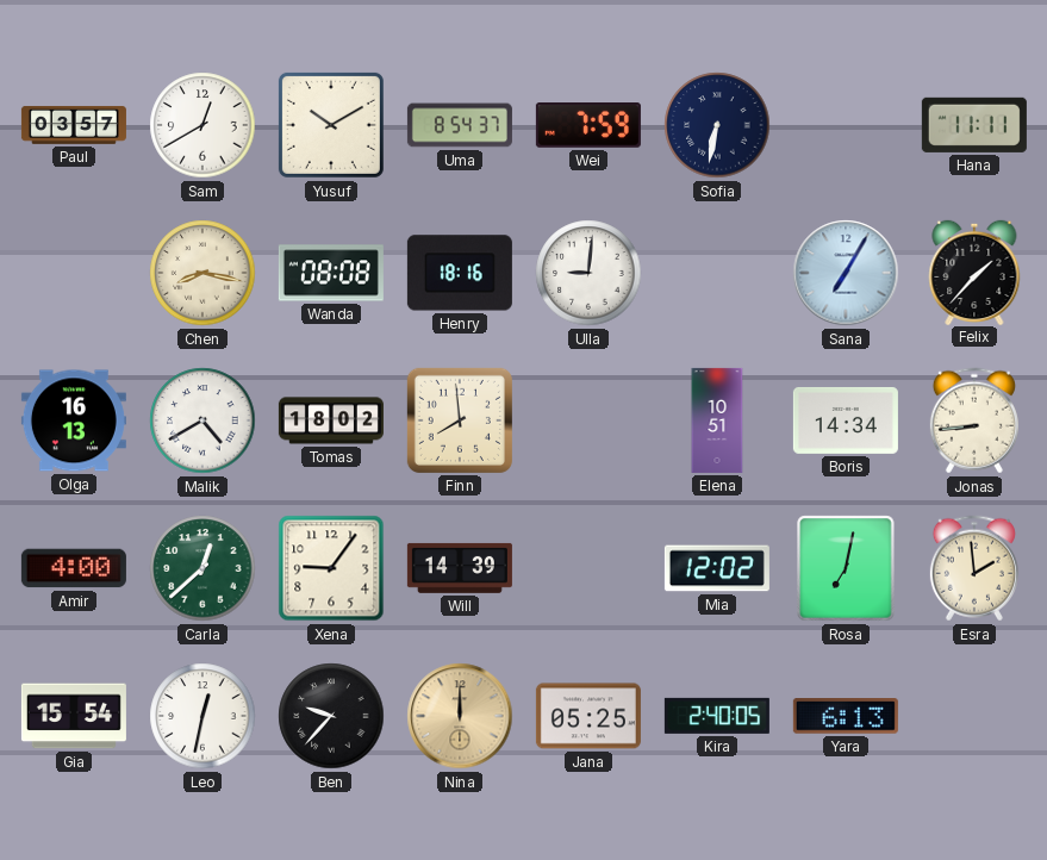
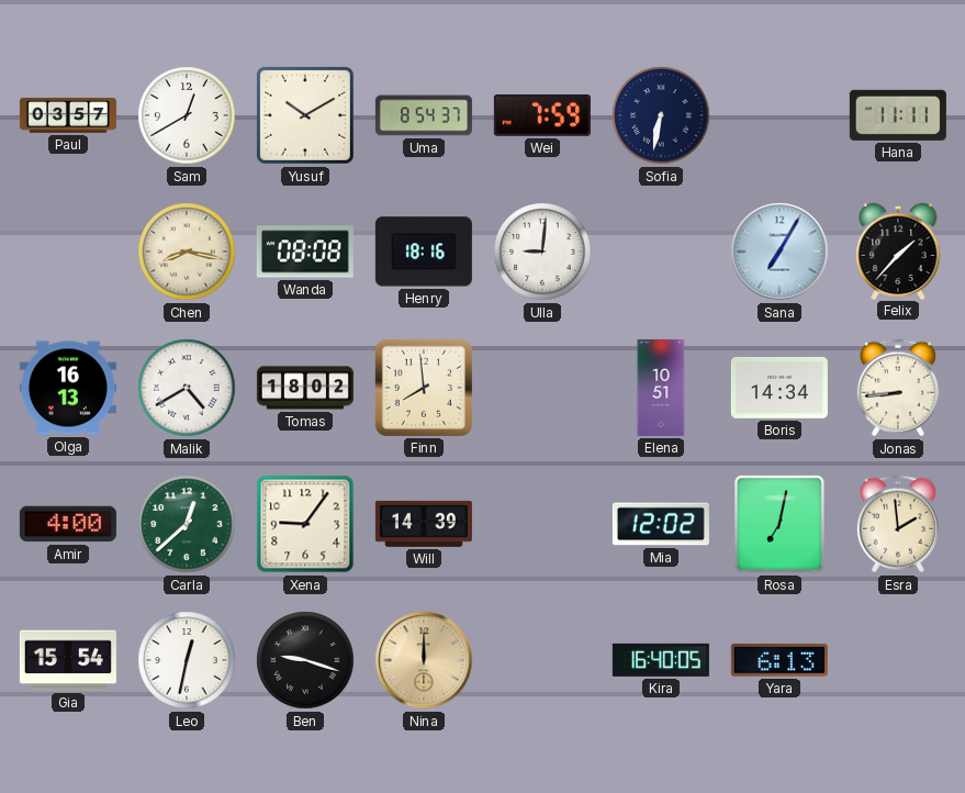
Ben: 9:37 -> 9:18 (305, 660)
Jana: 05:25 -> none (588, 716)
Kira: 2:40 -> 16:40 (661, 660)
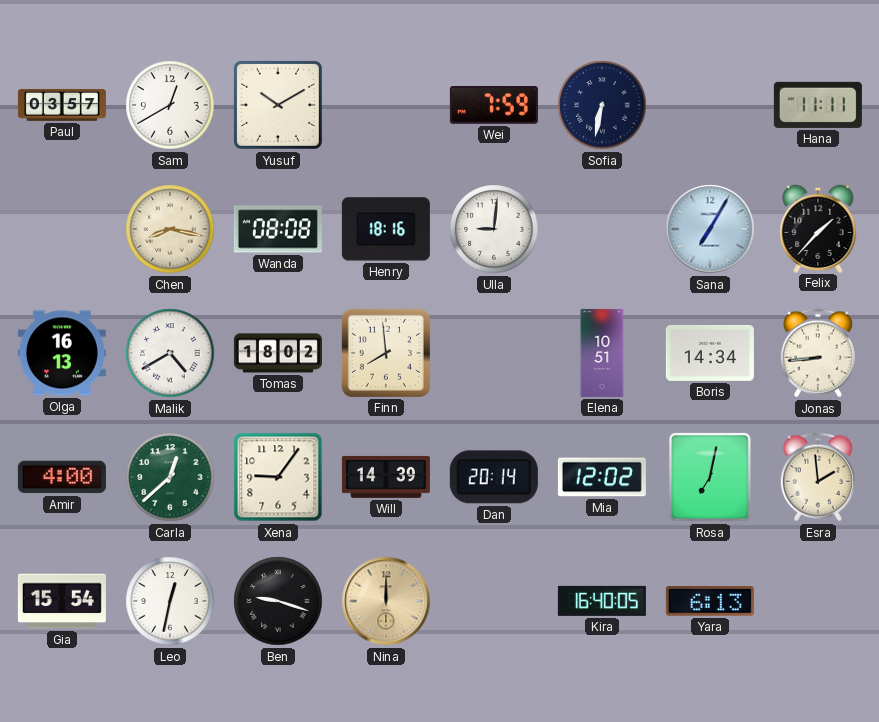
Uma: 8:54 -> none (424, 115)
Dan: none -> 20:14 (494, 477)
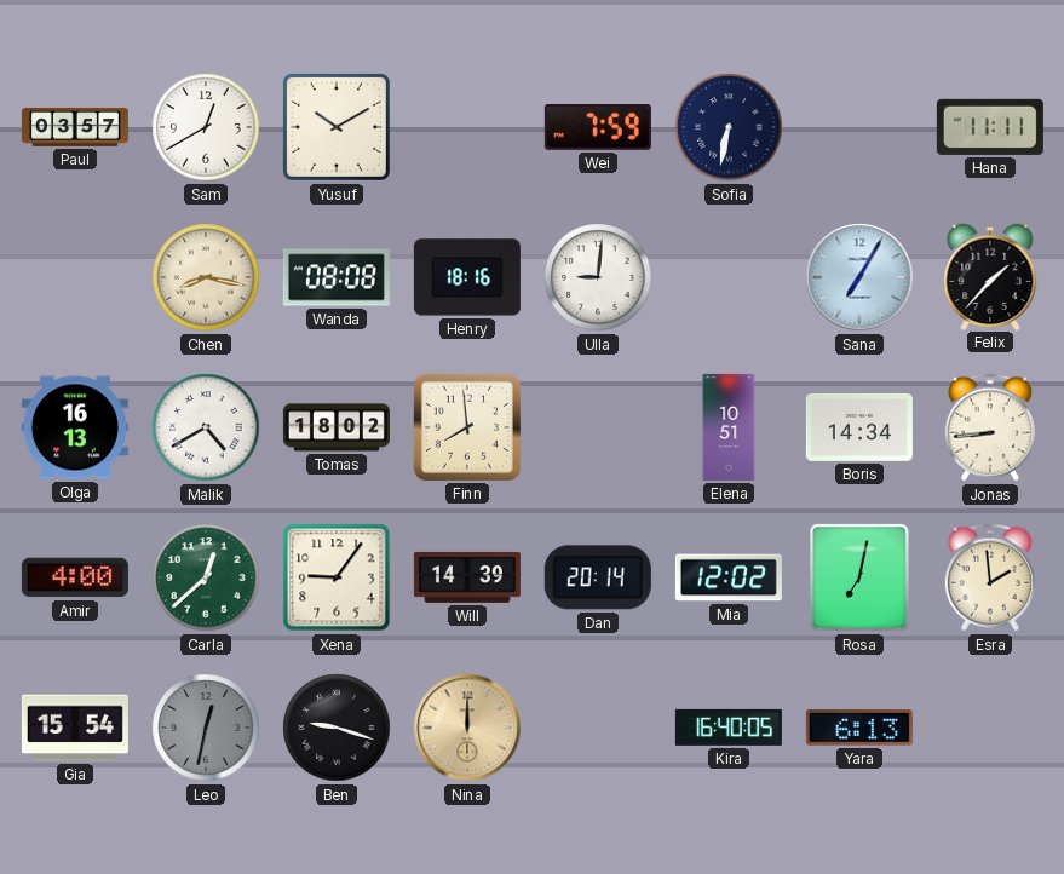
Leo dial: white -> grey (206, 728)
